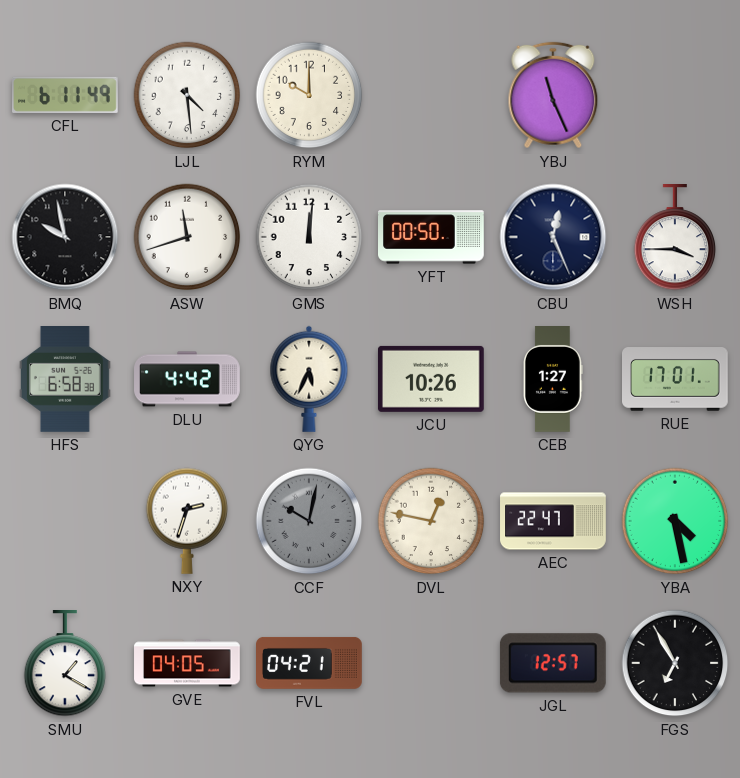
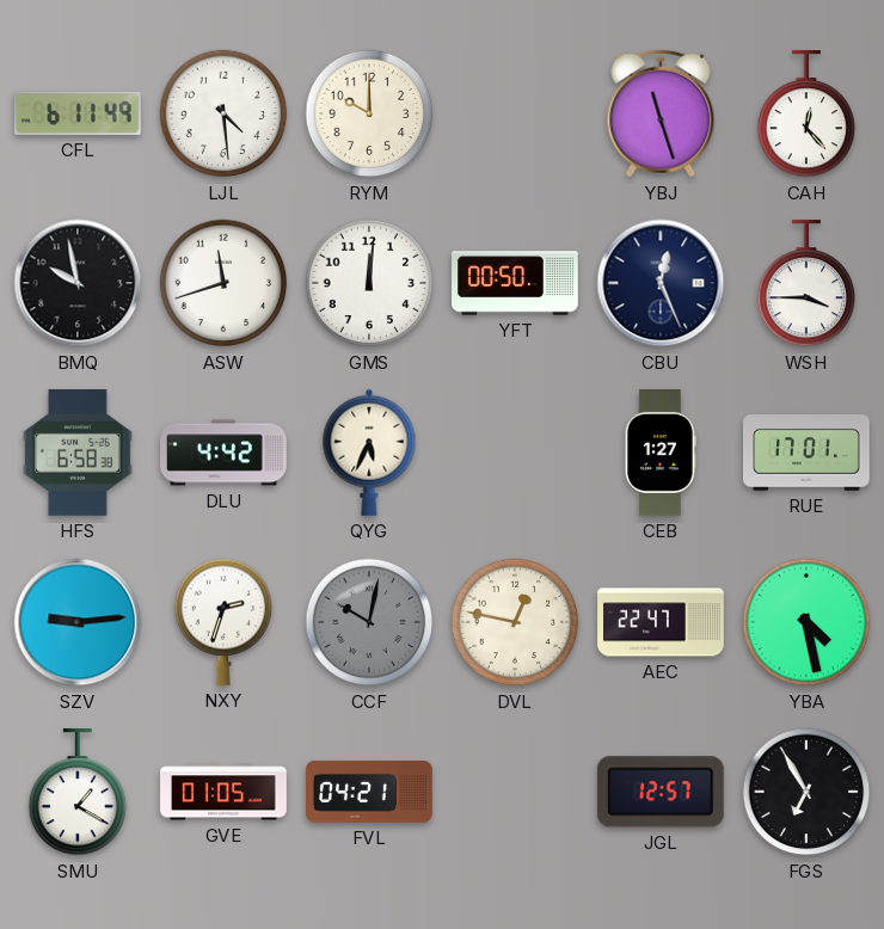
YBJ: 11:26 -> 11:27 (661, 113)
CAH: none -> 12:23 (806, 115)
JCU: 10:26 -> none (431, 379)
SZV: none -> 9:14 (78, 622)
GVE: 04:05 -> 01:05 (223, 792)
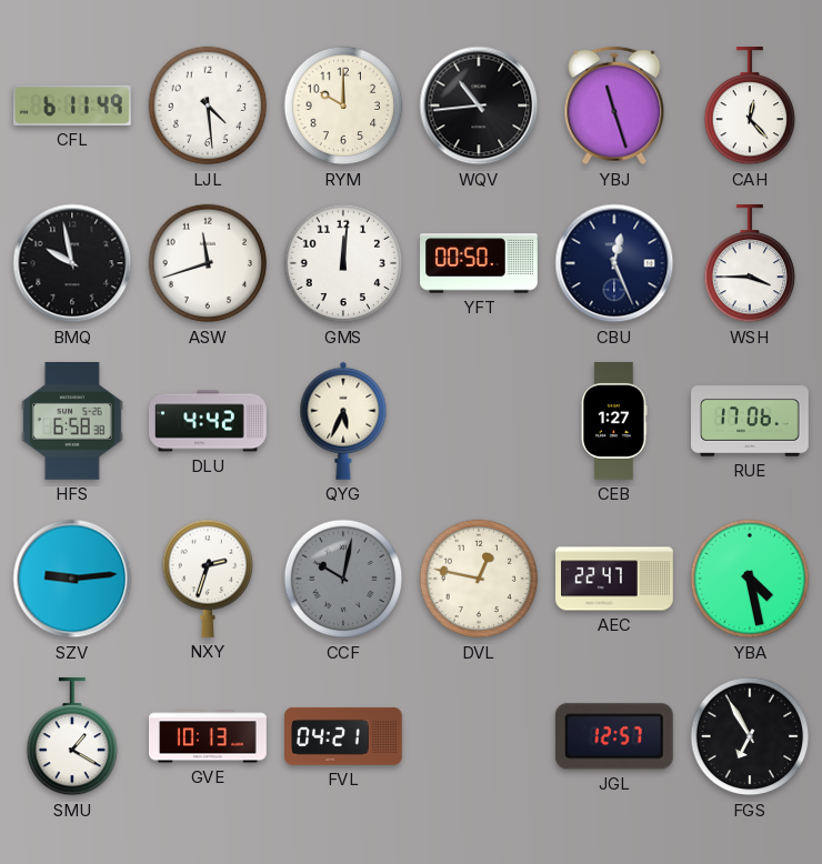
WQV: none -> 10:44 (479, 106)
RUE: 17:01 -> 17:06 (751, 421)
GVE: 01:05 -> 10:13 (208, 736)
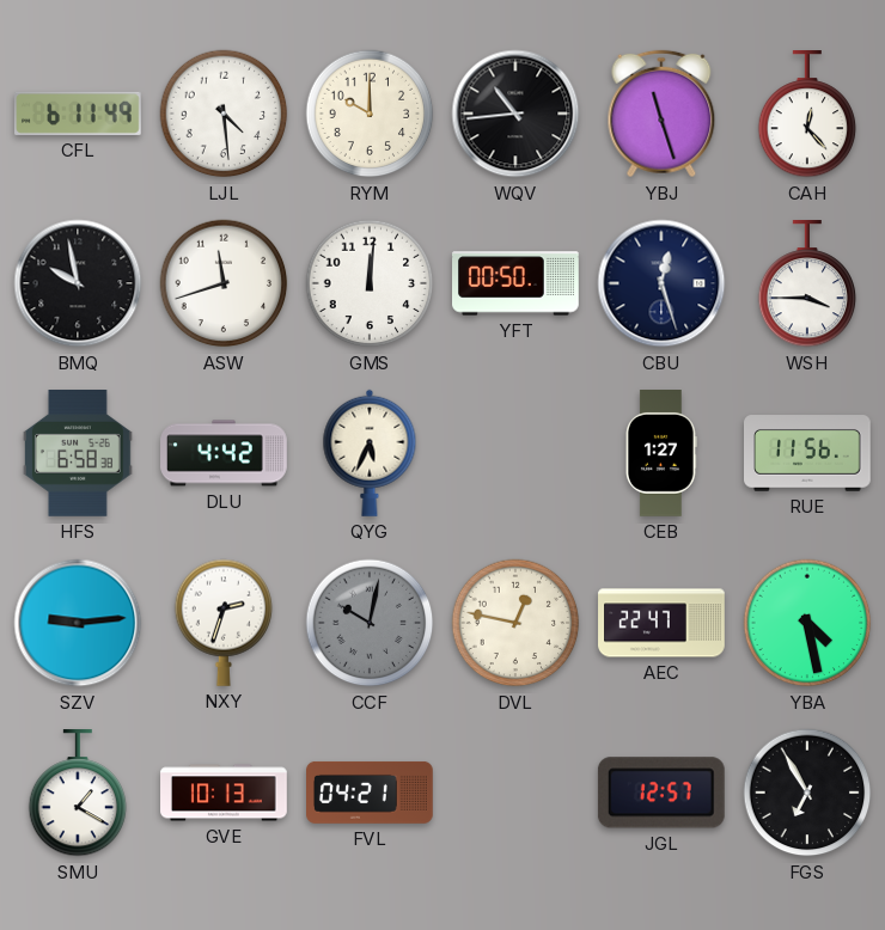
CBU: 12:26 -> 12:27 (661, 283)
RUE: 17:06 -> 11:56 (808, 453)
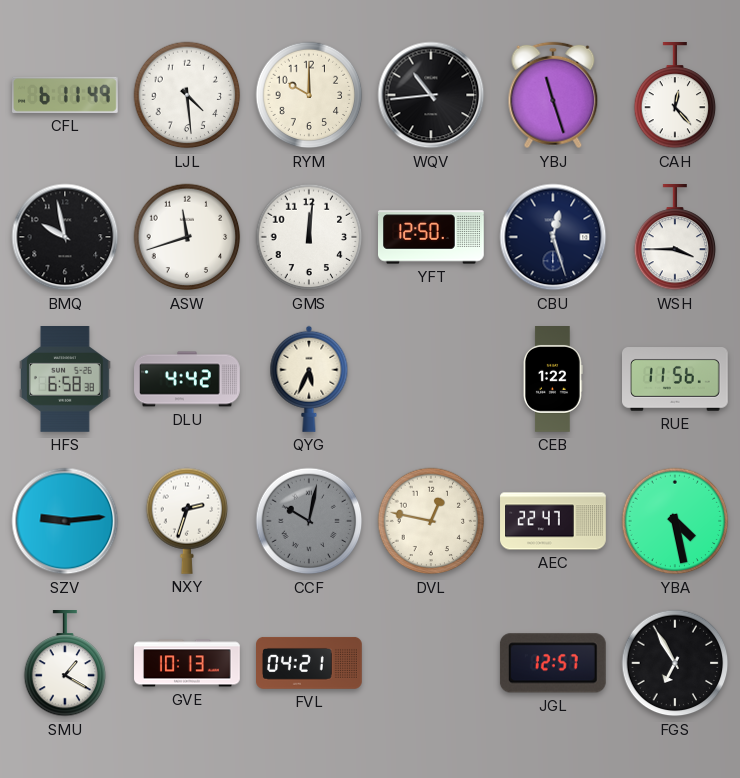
YFT: 00:50 -> 12:50 (432, 237)
CEB: 1:27 -> 1:22 (554, 380)
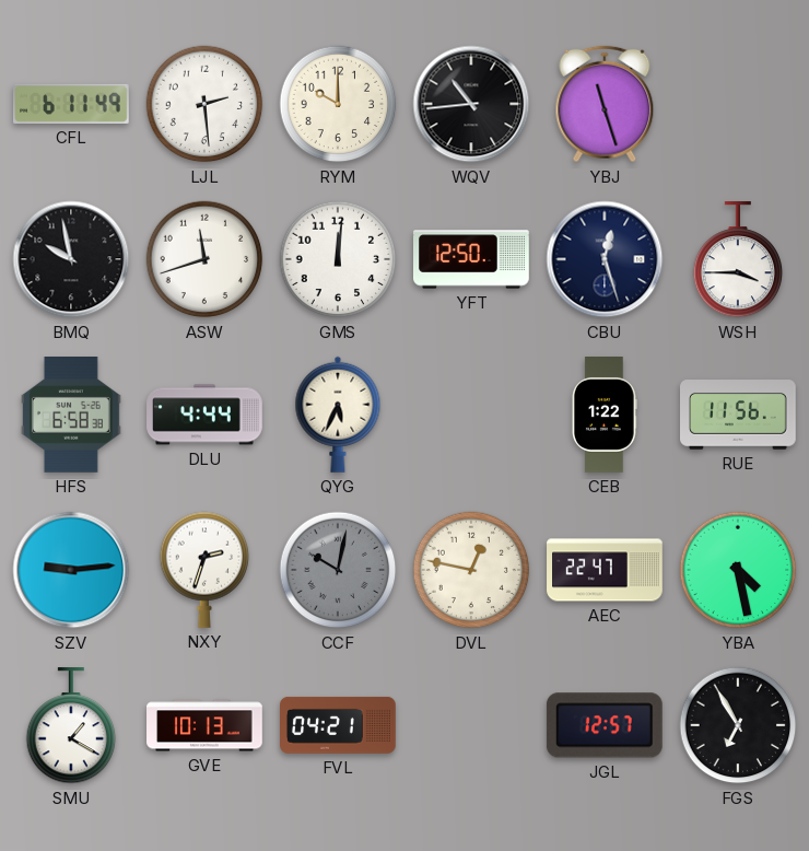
LJL: 4:29 -> 2:29 (204, 104)
CAH: 12:23 -> none (675, 96)
DLU: 4:42 -> 4:44 (204, 415)
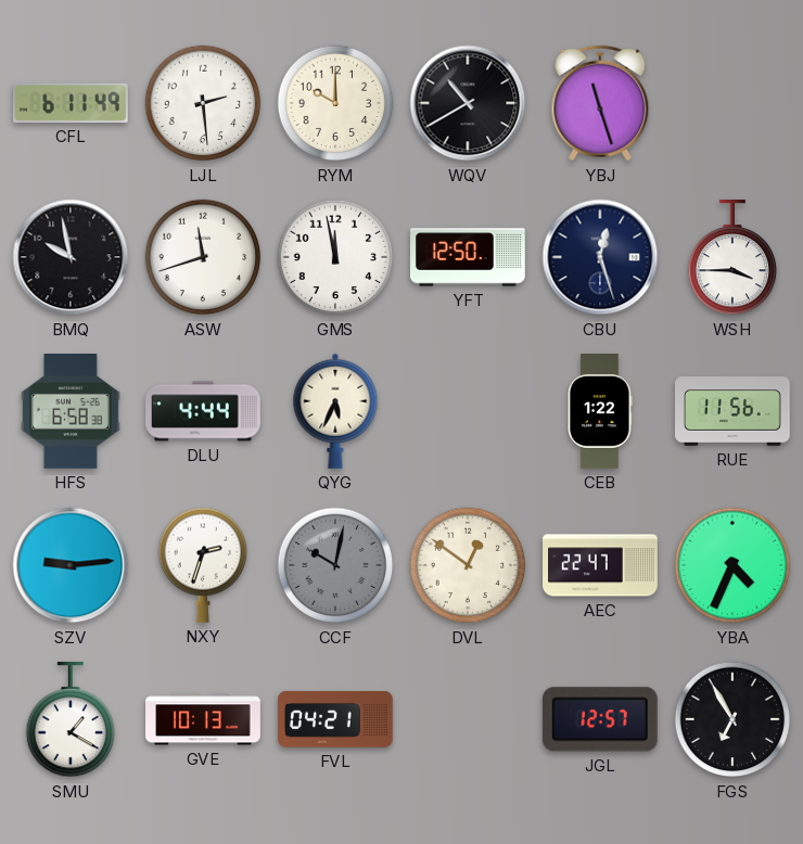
WQV: 10:44 -> 10:40 (468, 103)
GMS: 12:01 -> 11:58 (335, 257)
DVL: 12:47 -> 12:51 (468, 565)
YBA: 4:28 -> 4:34 (732, 565)
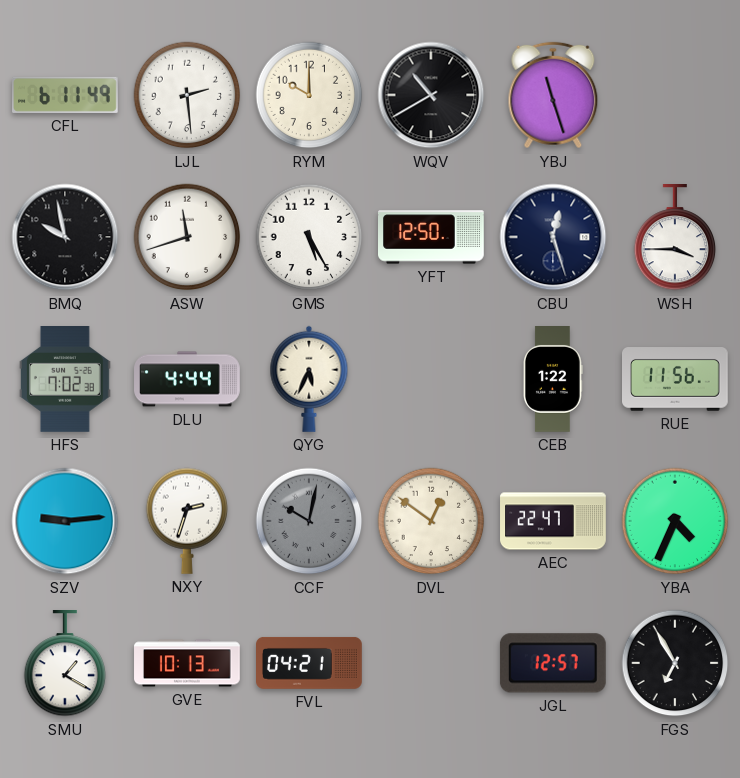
GMS: 11:58 -> 5:25 (309, 237)
HFS: 6:58 -> 7:02 (65, 380)
